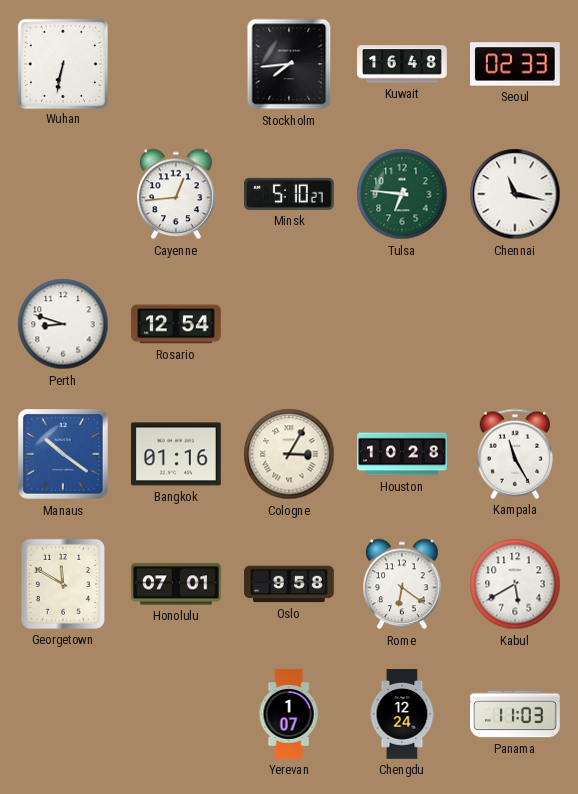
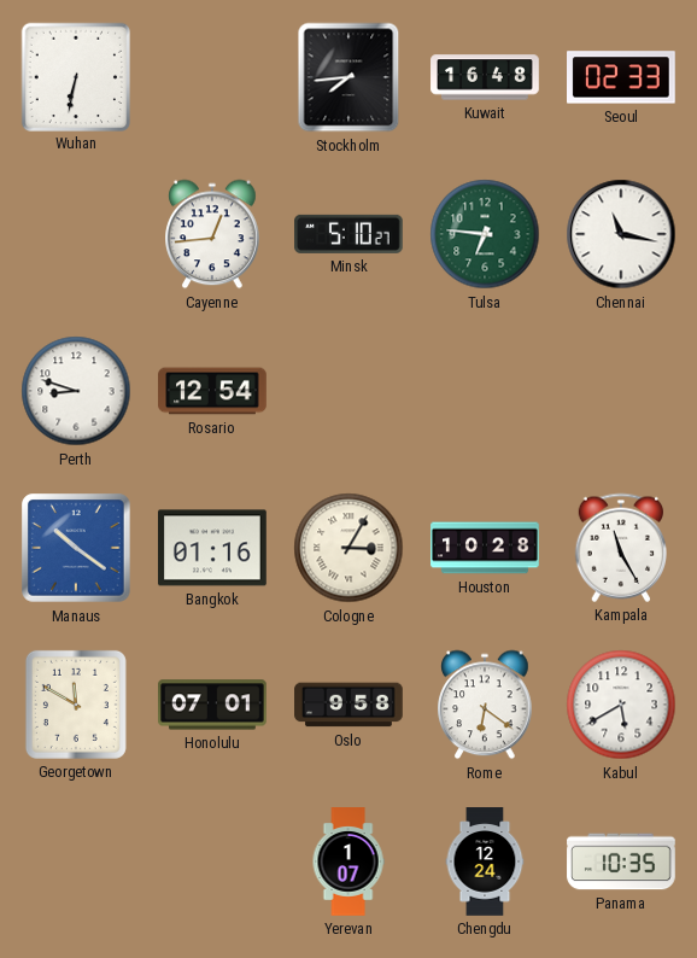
Panama: 11:03 -> 10:35 (621, 861)
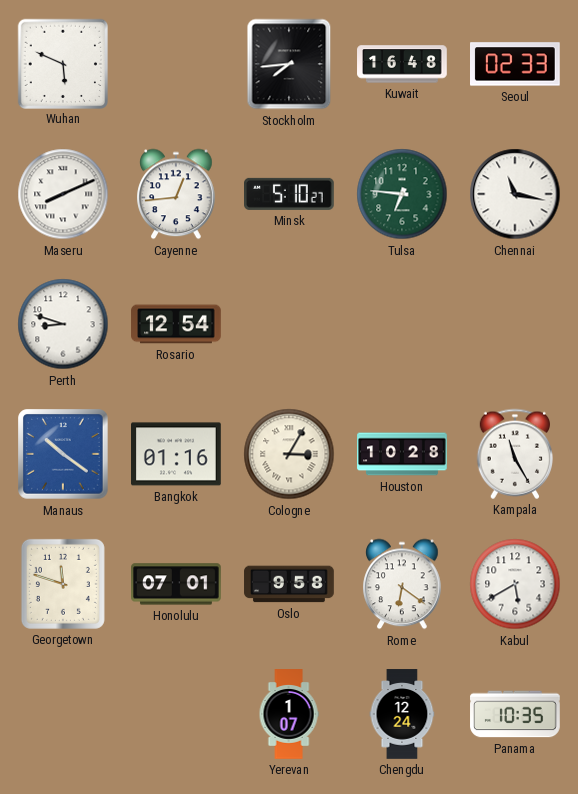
Wuhan: 6:32 -> 5:49 (62, 63)
Maseru: none -> 8:11 (63, 194)
Georgetown: 11:50 -> 11:48 (63, 584)
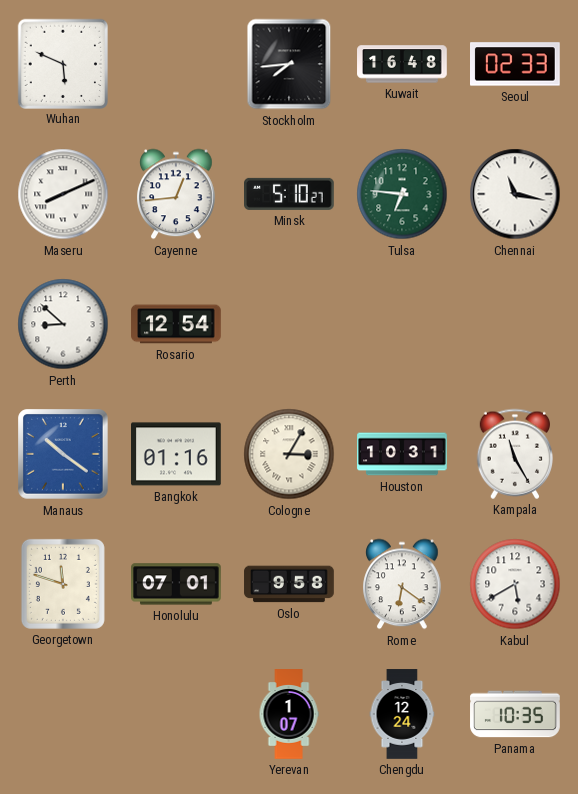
Perth: 8:48 -> 8:52 (63, 324)
Houston: 10:28 -> 10:31 (402, 454)
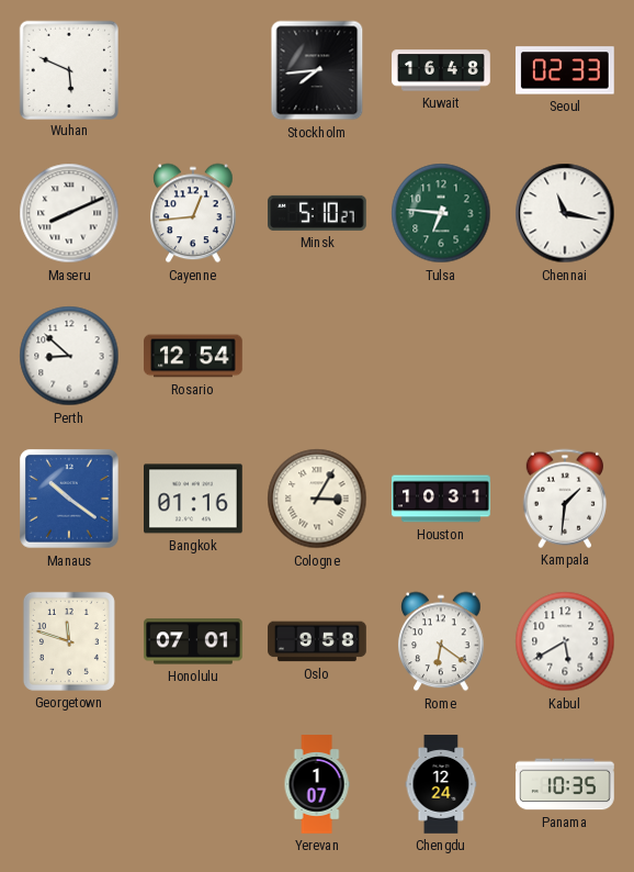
Kampala: 11:25 -> 1:31 (564, 499)
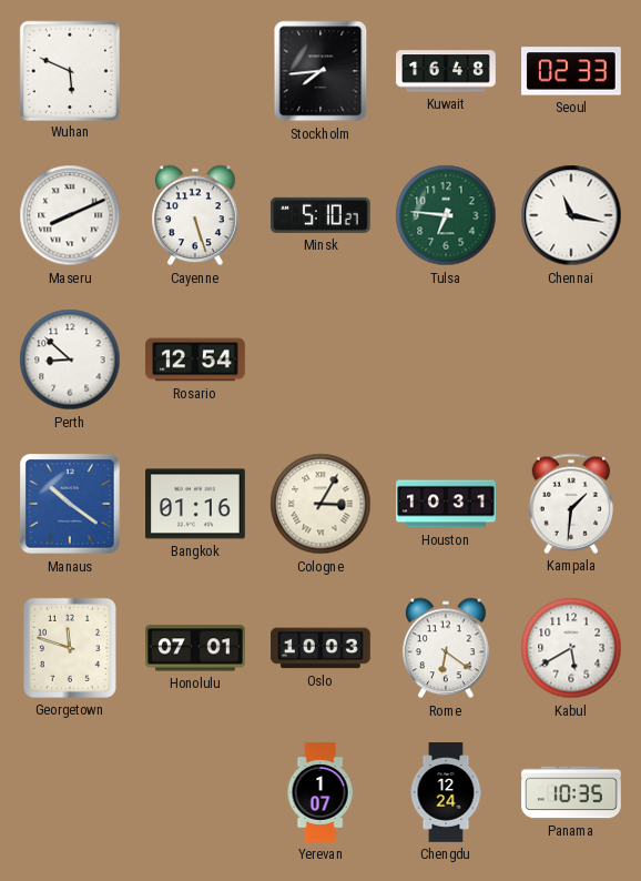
Cayenne: 12:44 -> 5:27 (195, 215)
Oslo: 9:58 -> 10:03 (320, 648)
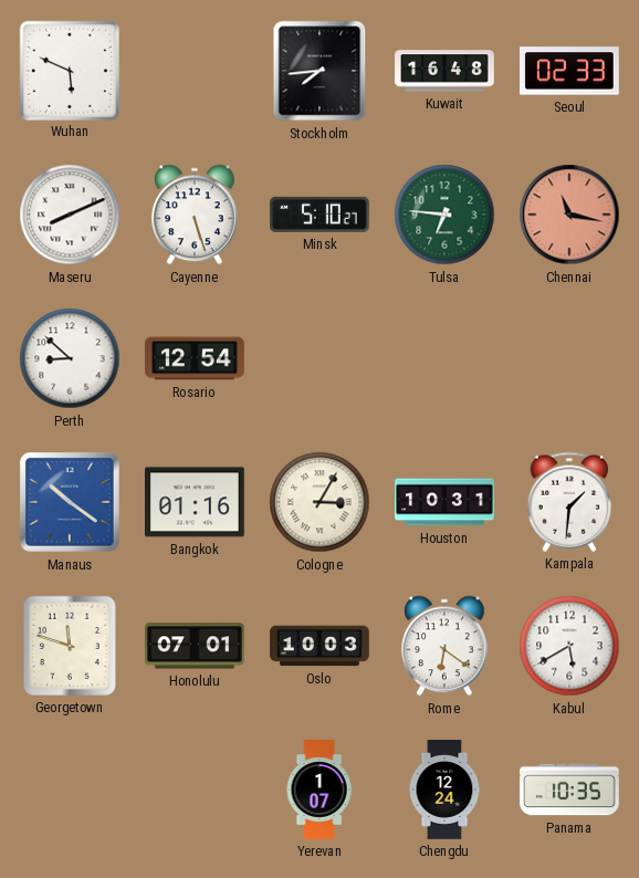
Chennai dial: white -> salmon (569, 215)
